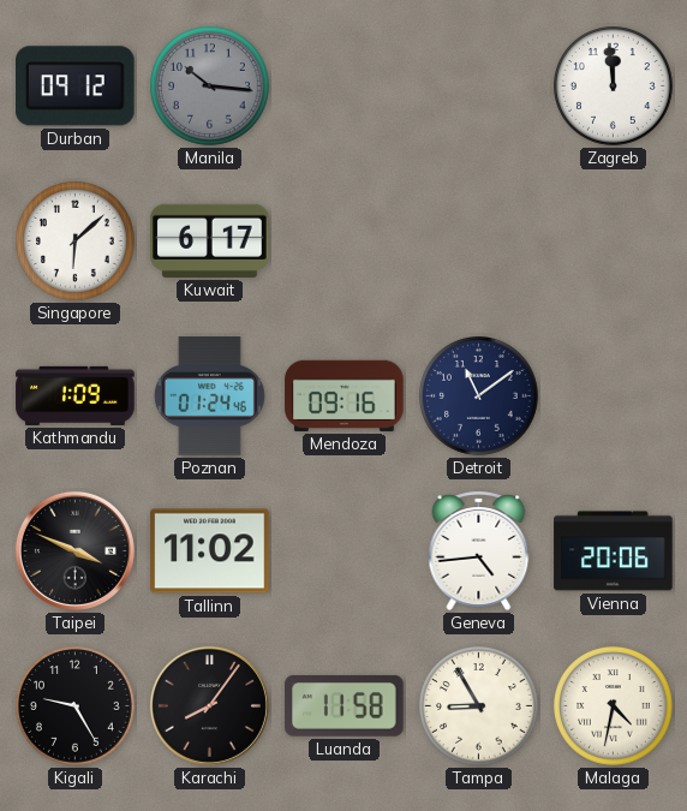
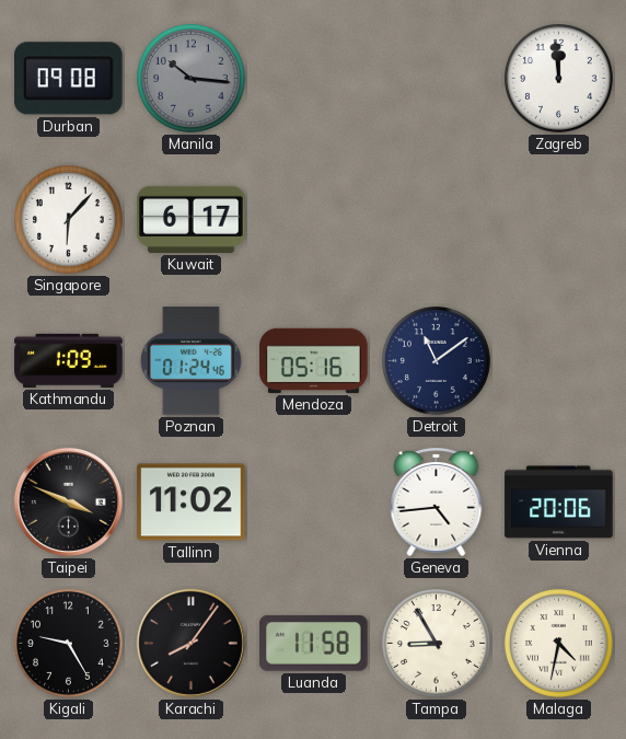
Durban: 09:12 -> 09:08 (69, 79)
Singapore: 6:08 -> 6:07 (69, 220)
Mendoza: 09:16 -> 05:16 (314, 360)
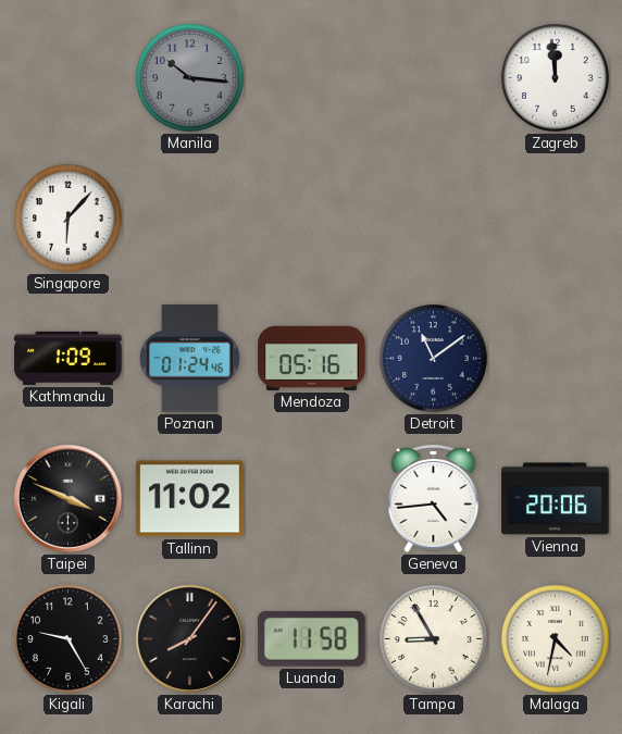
Durban: 09:08 -> none (69, 79)
Kuwait: 6:17 -> none (192, 219)
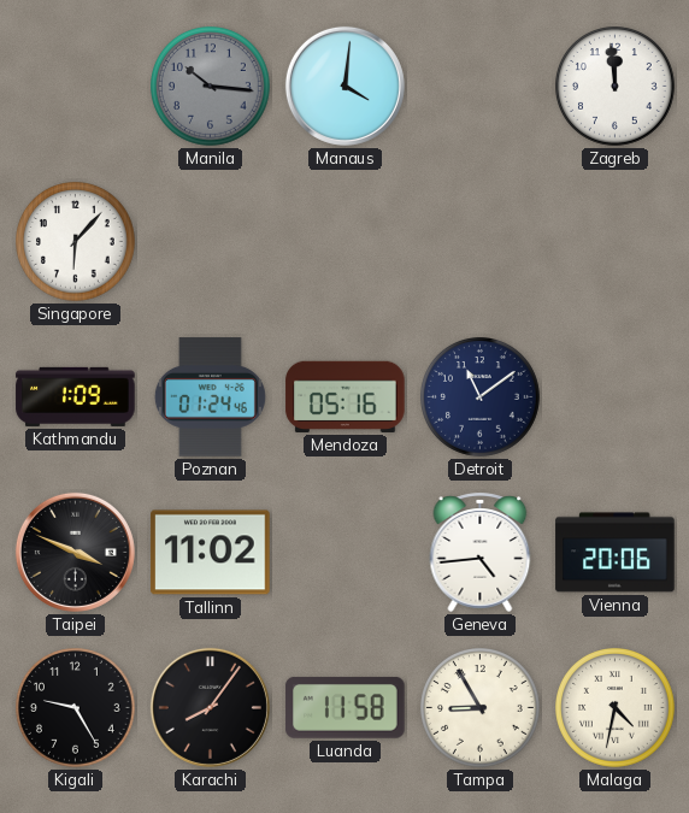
Manaus: none -> 4:01 (344, 86)
